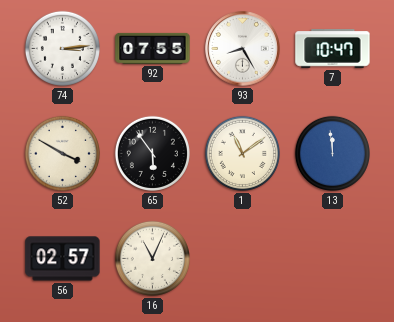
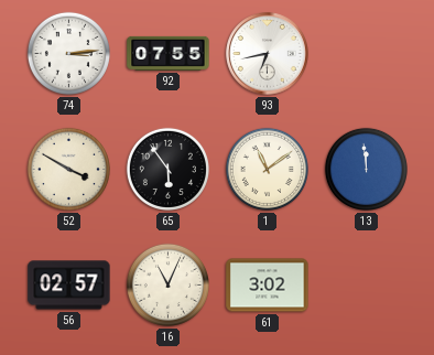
93: 8:25 -> 6:43 (268, 54)
7: 10:47 -> none (333, 49)
61: none -> 3:02 (268, 286)
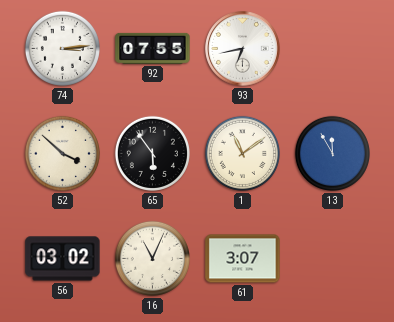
52: 3:50 -> 3:52 (62, 153)
13: 11:59 -> 11:55 (332, 153)
56: 02:57 -> 03:02 (63, 259)
61: 3:02 -> 3:07 (243, 259)
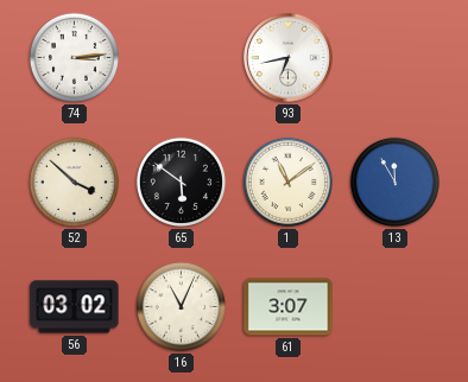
92: 07:55 -> none (153, 48)
65: 5:54 -> 5:51 (181, 182)
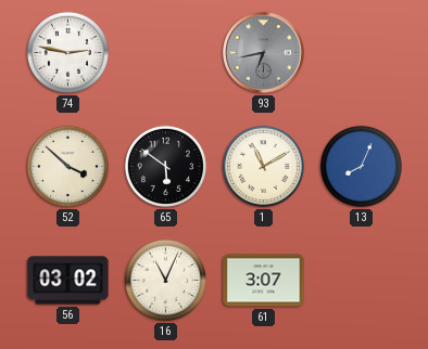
74: 3:14 -> 2:47 (67, 52)
93 dial: white -> grey (264, 53)
1: 11:09 -> 11:10 (263, 166)
13: 11:55 -> 8:04 (361, 166)
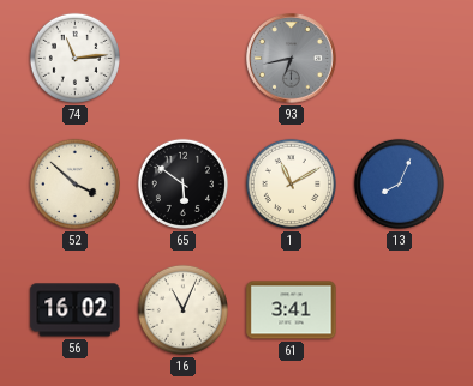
74: 2:47 -> 11:14 (74, 58)
56: 03:02 -> 16:02 (76, 310)
61: 3:07 -> 3:41 (292, 310)
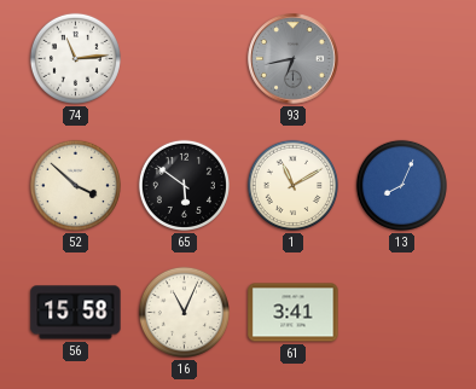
56: 16:02 -> 15:58 (76, 313)
